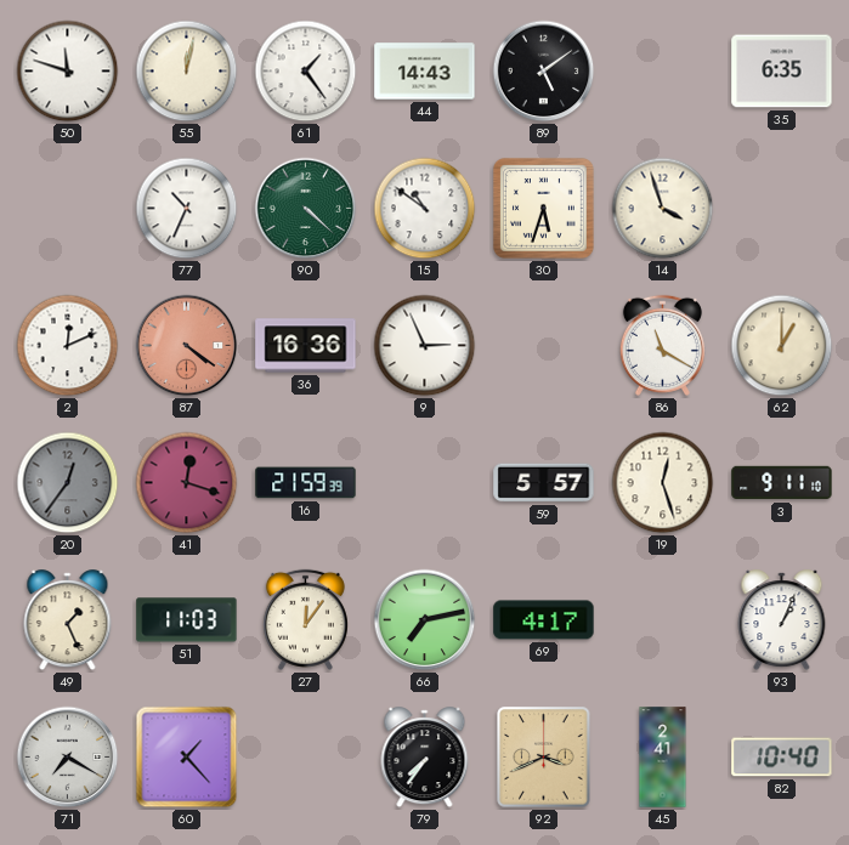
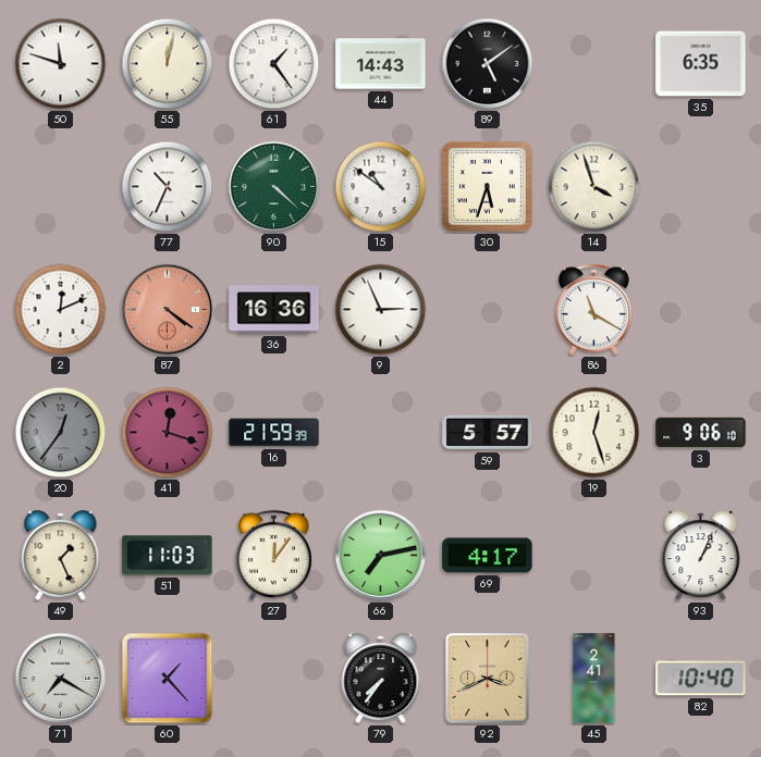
62: 1:00 -> none (782, 346)
3: 9:11 -> 9:06 (701, 433)
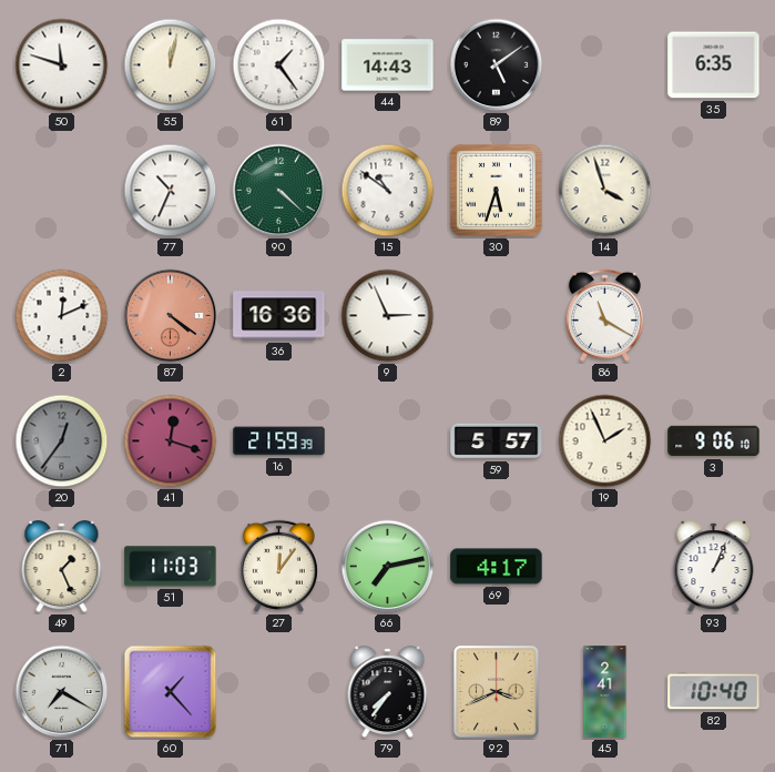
19: 12:27 -> 1:56 (605, 441)
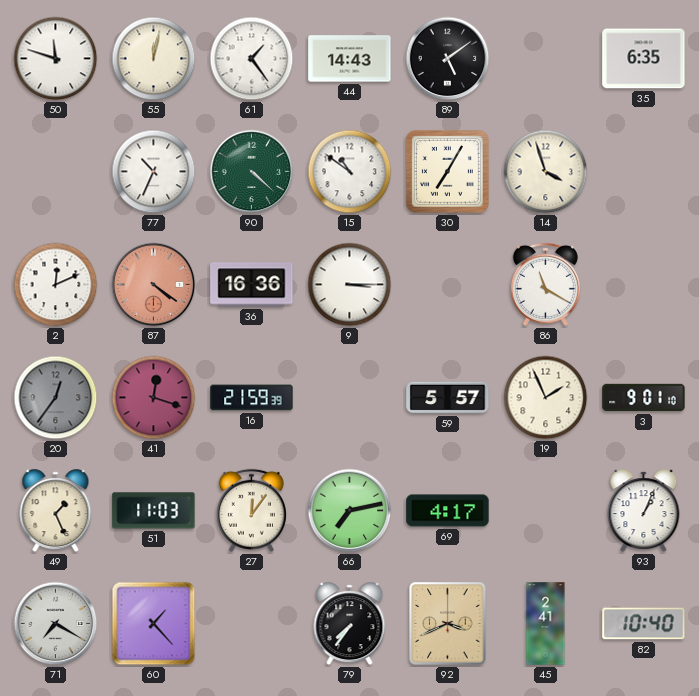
30: 5:33 -> 7:05 (447, 171)
9: 2:56 -> 3:15 (350, 285)
3: 9:06 -> 9:01 (644, 398)
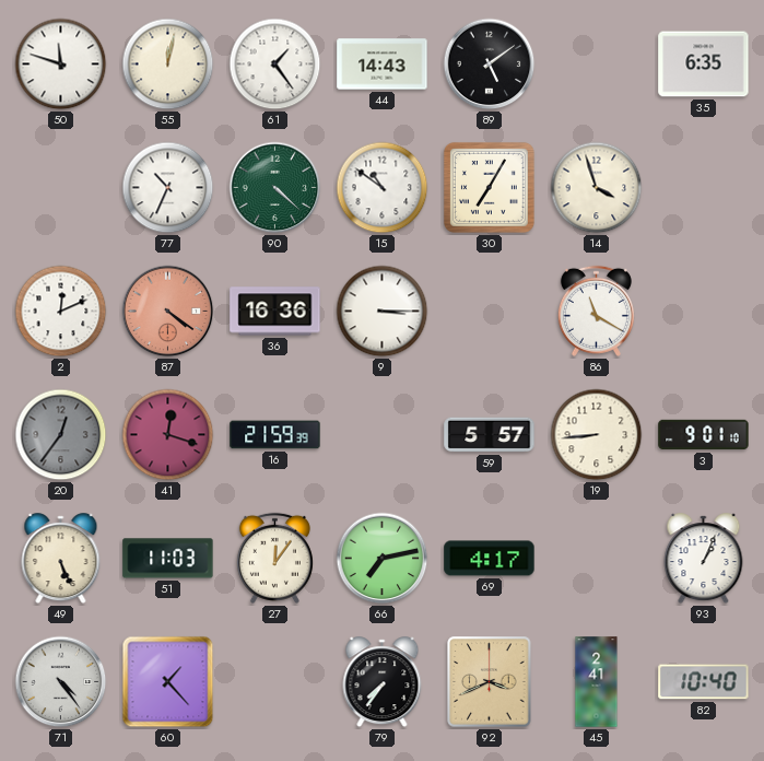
19: 1:56 -> 8:44 (597, 435)
49: 1:26 -> 5:26 (61, 559)
71: 7:20 -> 4:24 (61, 682)
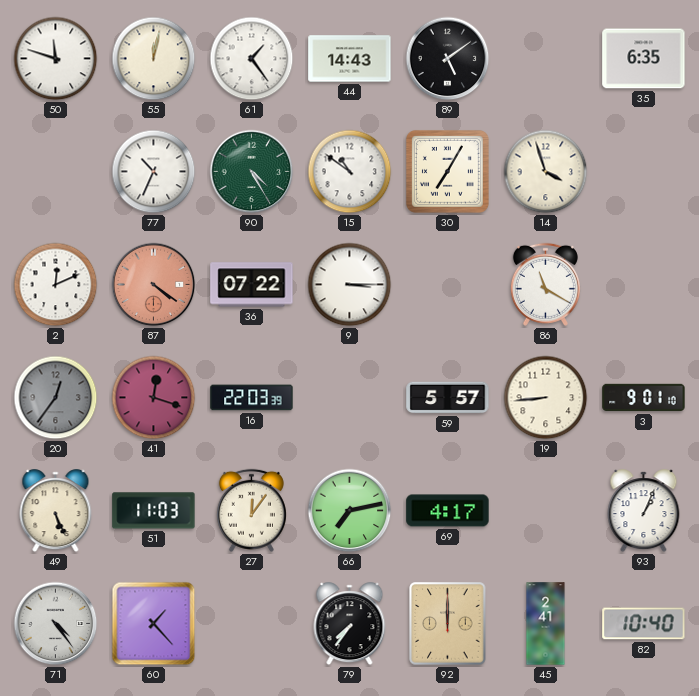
90: 4:22 -> 4:25 (252, 172)
36: 16:36 -> 07:22 (252, 285)
16: 21:59 -> 22:03 (252, 398)
92: 3:41 -> 12:00 (448, 624)
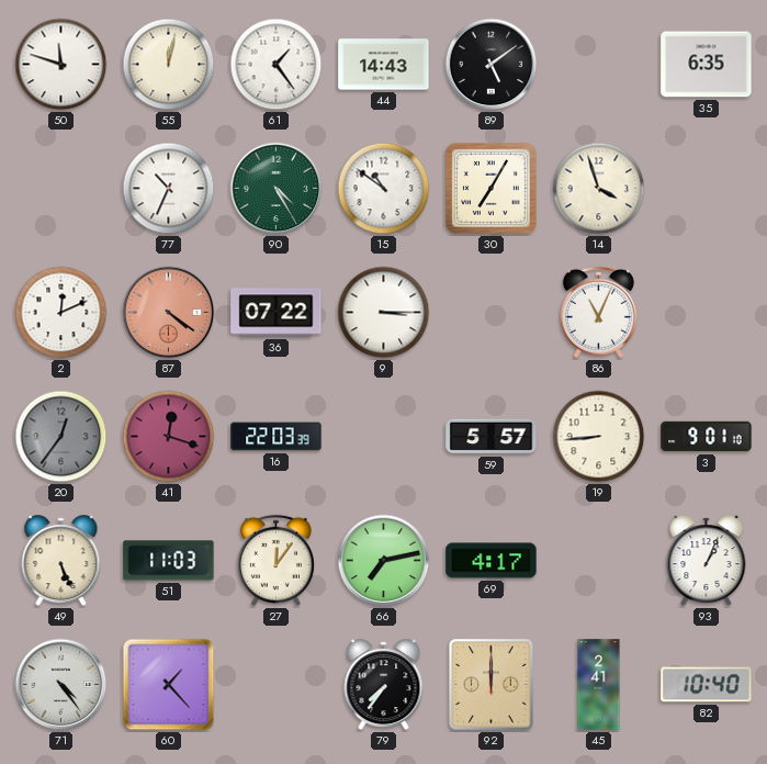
86: 11:20 -> 11:04 (598, 312)
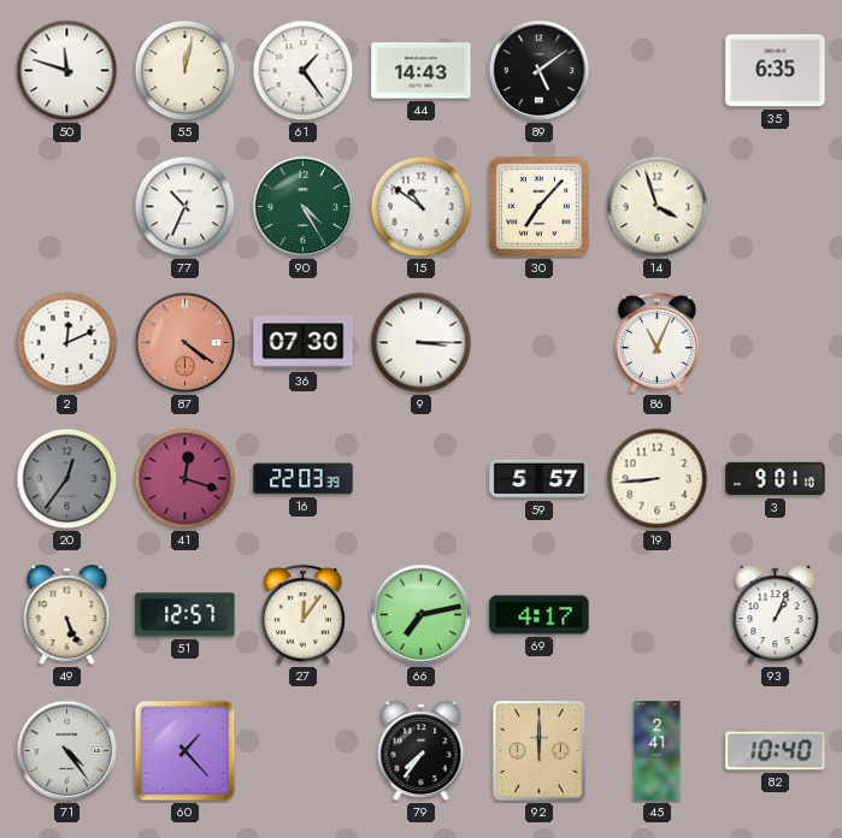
30: 7:05 -> 7:07 (538, 206)
36: 07:22 -> 07:30 (304, 343)
51: 11:03 -> 12:57 (186, 615)
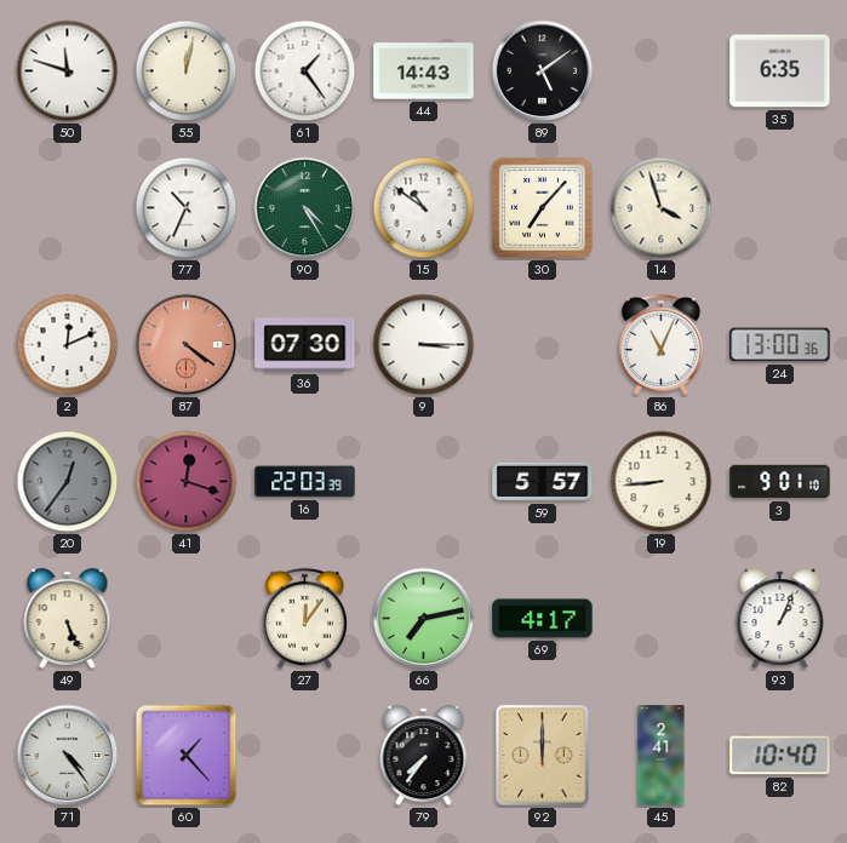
24: none -> 13:00 (780, 345)
51: 12:57 -> none (186, 615)
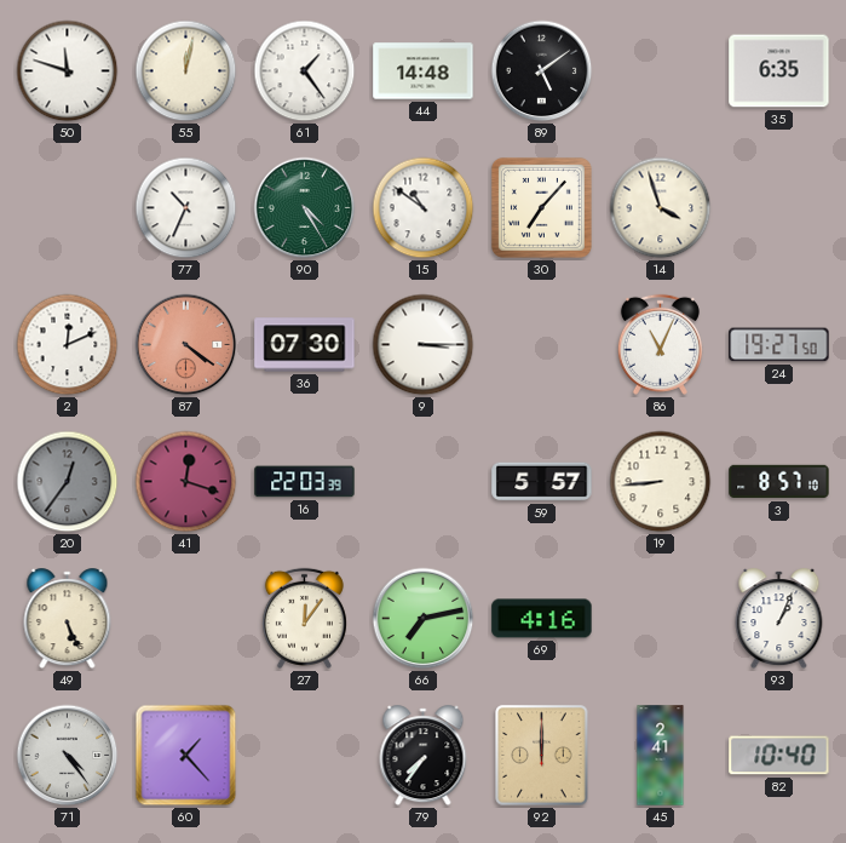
44: 14:43 -> 14:48 (424, 71)
24: 13:00 -> 19:27 (779, 345)
3: 9:01 -> 8:57 (779, 482)
69: 4:17 -> 4:16 (542, 619)
